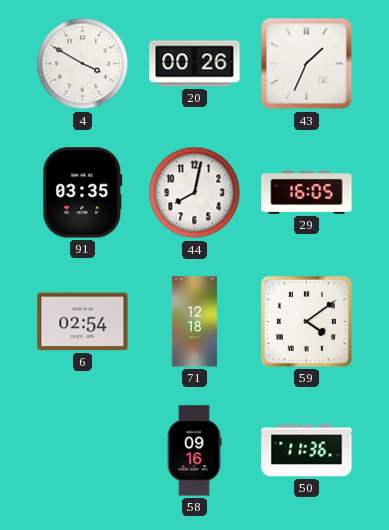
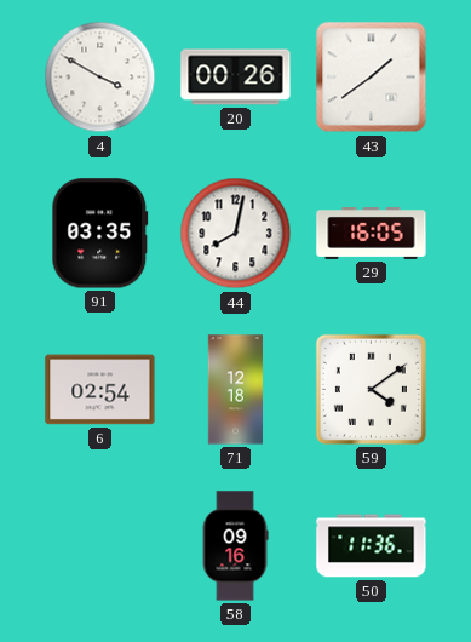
43: 1:34 -> 1:39 (372, 78)
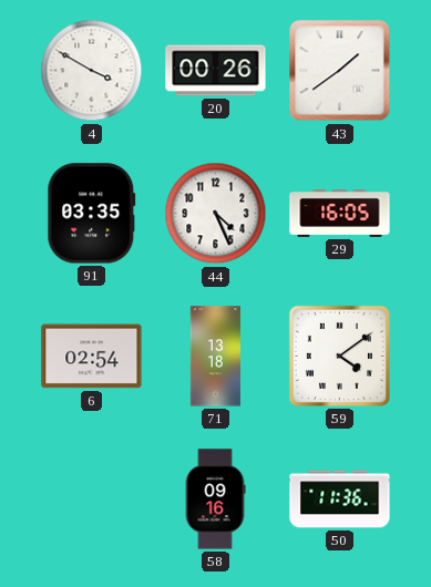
44: 8:02 -> 4:26 (216, 214)
71: 12:18 -> 13:18 (215, 357)
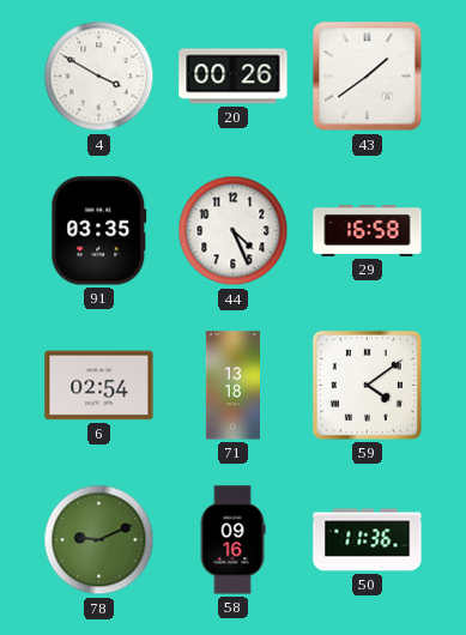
29: 16:05 -> 16:58 (368, 231)
78: none -> 9:11 (99, 540)
